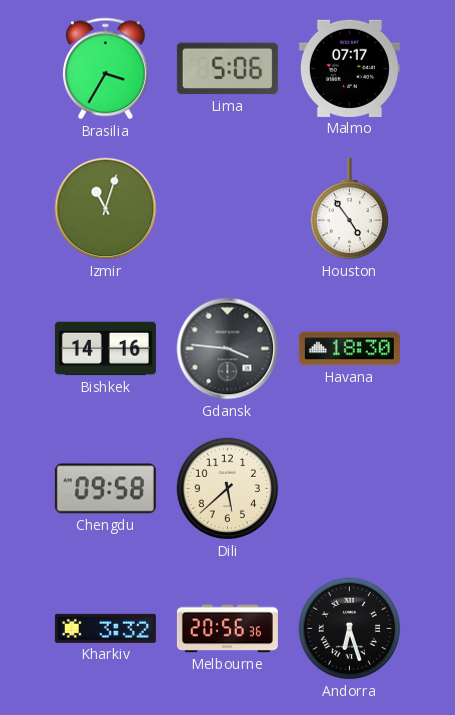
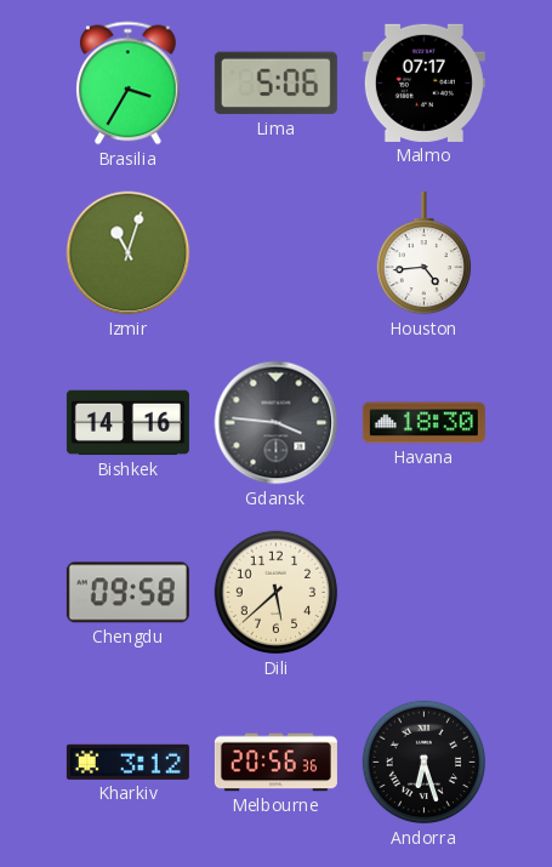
Houston: 4:54 -> 4:44 (423, 253)
Kharkiv: 3:32 -> 3:12 (127, 762)
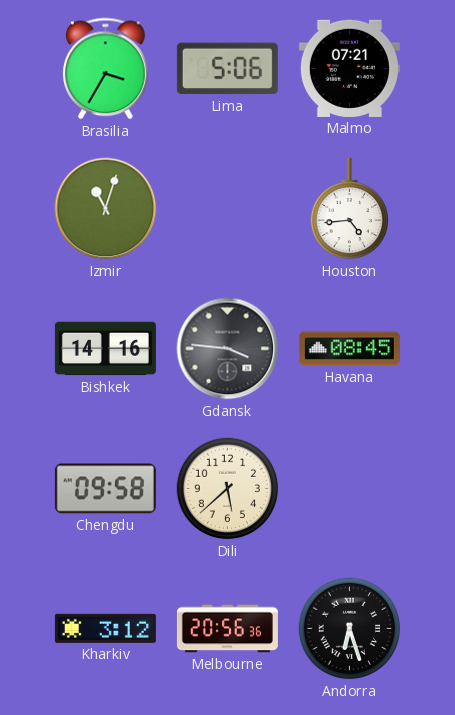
Malmo: 07:17 -> 07:21 (349, 68)
Havana: 18:30 -> 08:45 (349, 349)
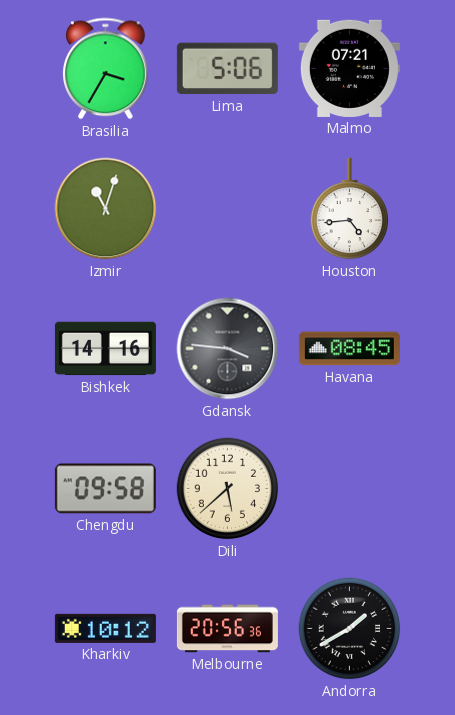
Kharkiv: 3:12 -> 10:12 (105, 628)
Andorra: 6:27 -> 1:40 (350, 629)
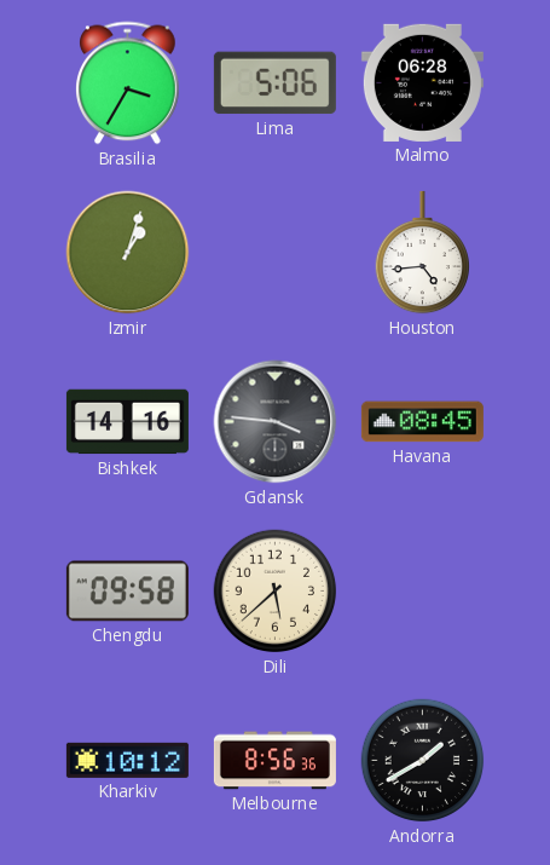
Malmo: 07:21 -> 06:28 (422, 82)
Izmir: 11:03 -> 1:03 (128, 253)
Melbourne: 20:56 -> 8:56 (274, 761)
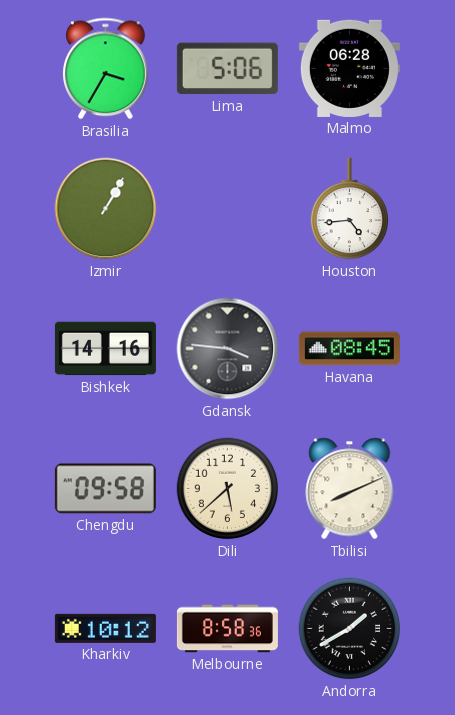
Izmir: 1:03 -> 1:05 (106, 209)
Tbilisi: none -> 8:11 (350, 489)
Melbourne: 8:56 -> 8:58 (227, 629)
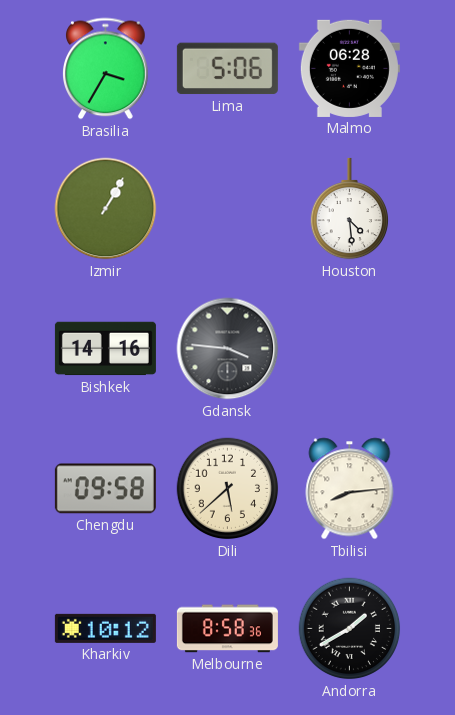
Houston: 4:44 -> 4:29 (349, 209)
Havana: 08:45 -> none (349, 349)
Tbilisi: 8:11 -> 8:14 (350, 489)
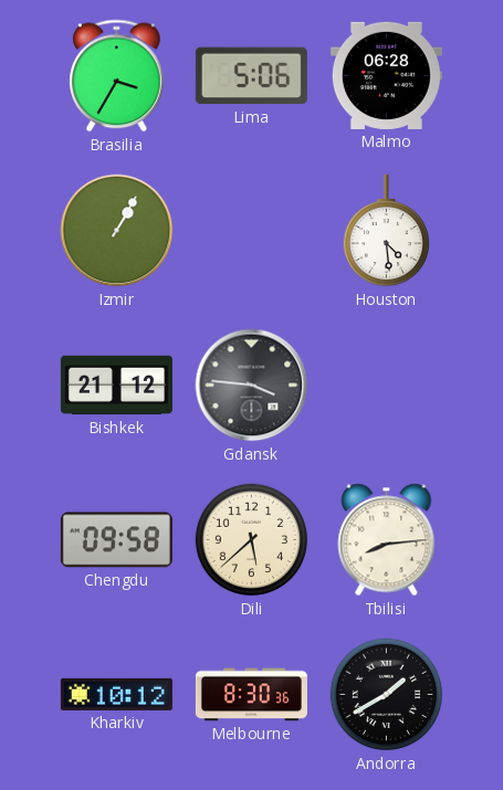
Bishkek: 14:16 -> 21:12 (116, 386)
Melbourne: 8:58 -> 8:30 (251, 695)
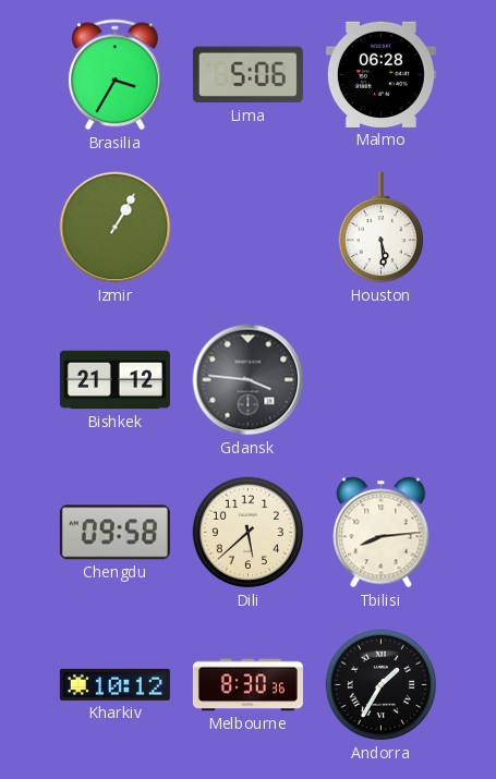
Houston: 4:29 -> 5:29 (380, 228)
Andorra: 1:40 -> 1:35 (382, 685)
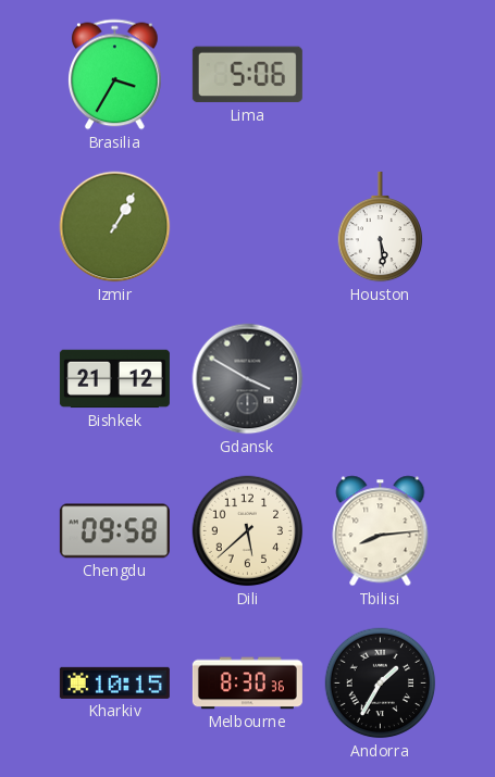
Malmo: 06:28 -> none (380, 74)
Gdansk: 3:46 -> 3:50 (248, 379)
Kharkiv: 10:12 -> 10:15 (114, 682)
